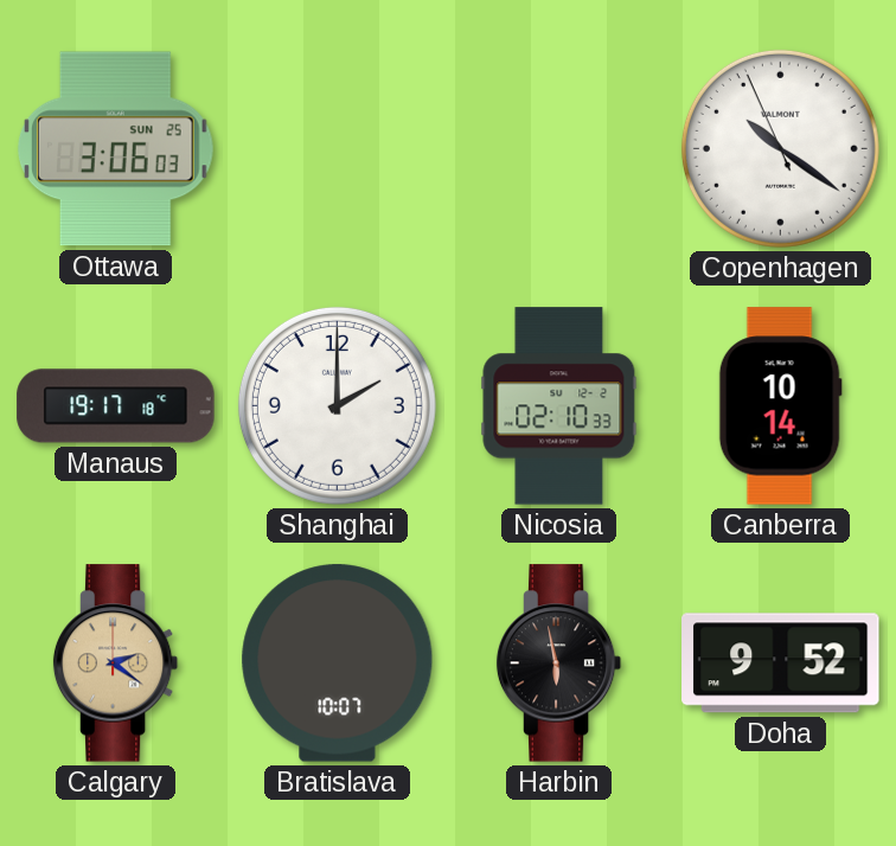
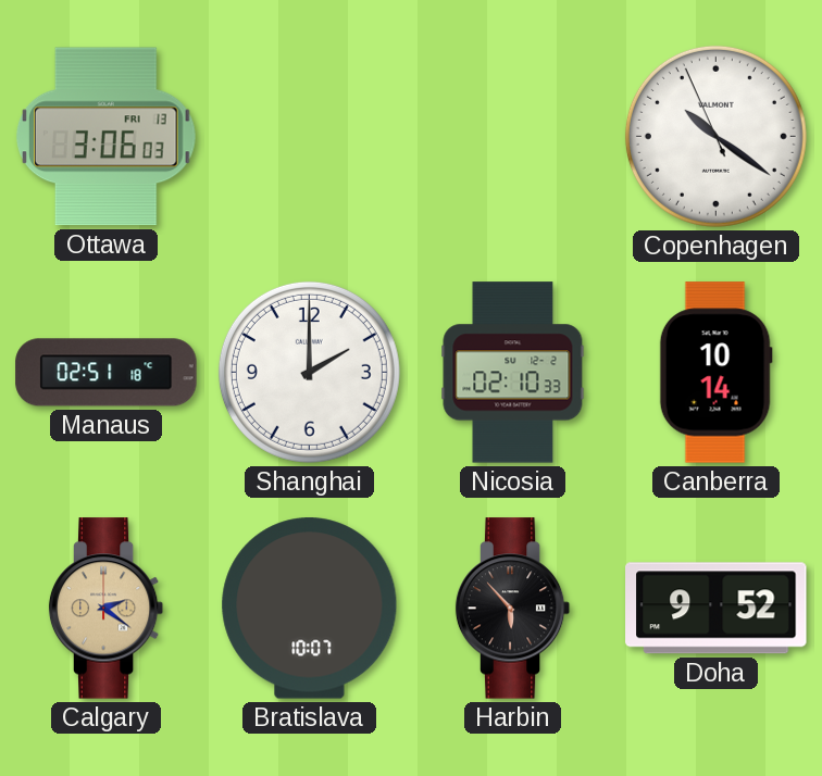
Ottawa date: SUN 25 -> FRI 13 (105, 137)
Manaus: 19:17 -> 02:51 (107, 373)
Harbin: 5:58 -> 5:53 (513, 609)
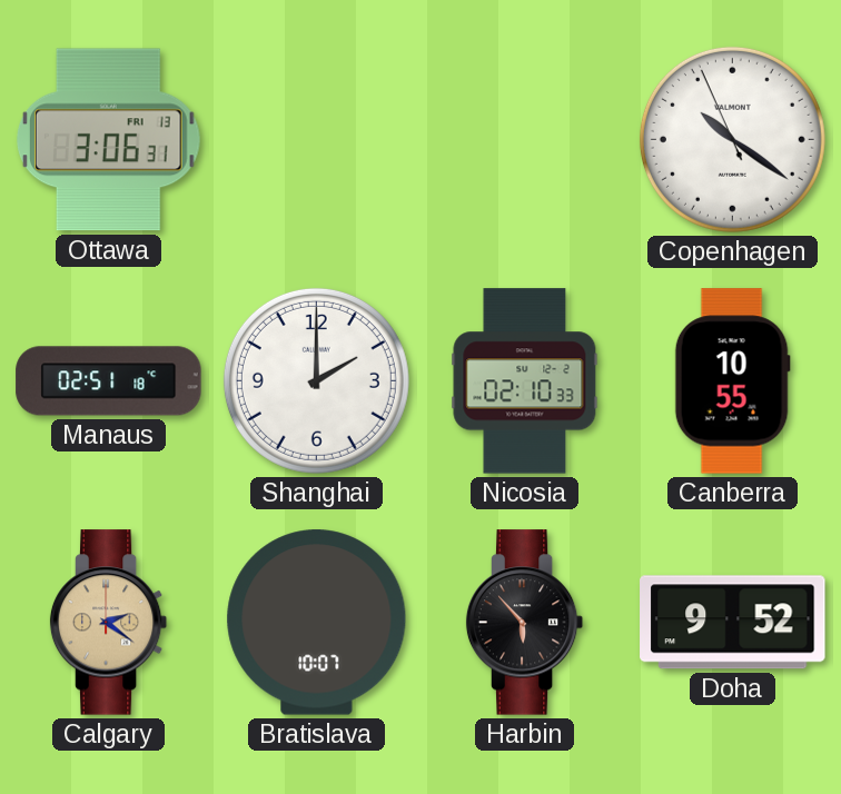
Ottawa: 3:06:03 -> 3:06:31 (108, 140)
Canberra: 10:14 -> 10:55 (732, 381)
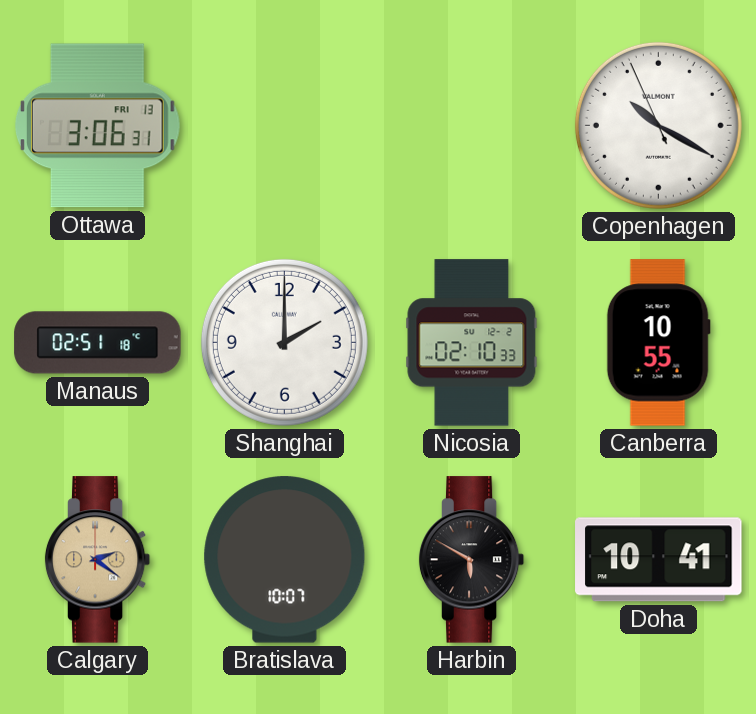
Copenhagen: 10:20 -> 10:19 (658, 125)
Harbin: 5:53 -> 5:50 (472, 560)
Doha: 9:52 -> 10:41 (659, 560)
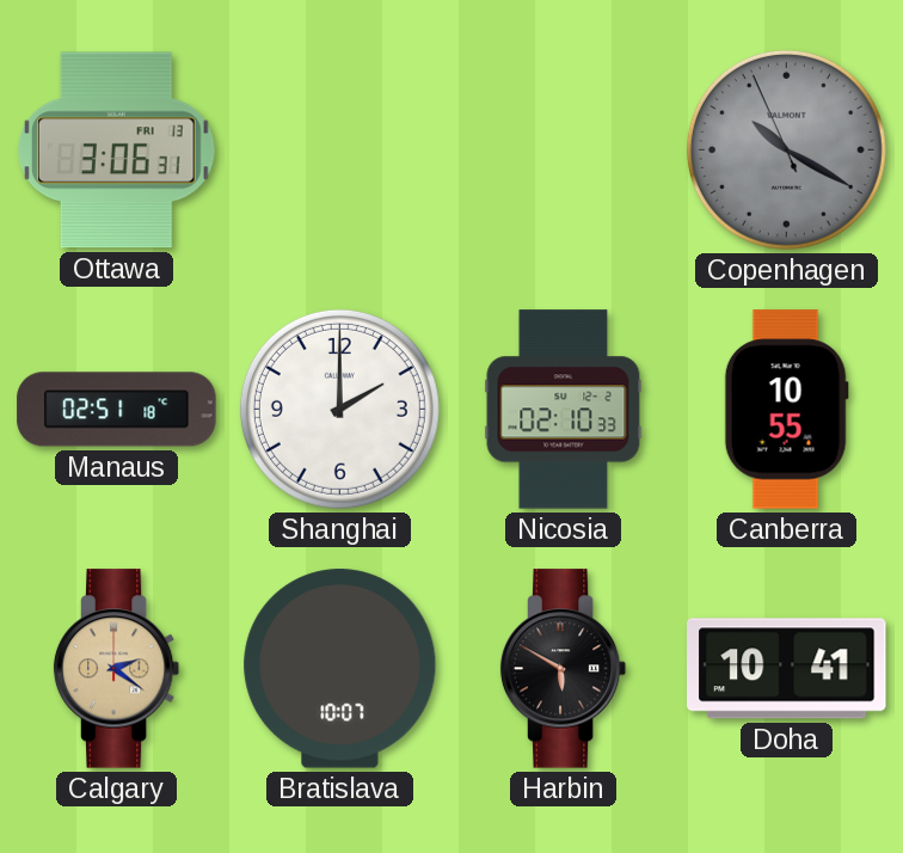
Copenhagen dial: white -> grey (786, 149)
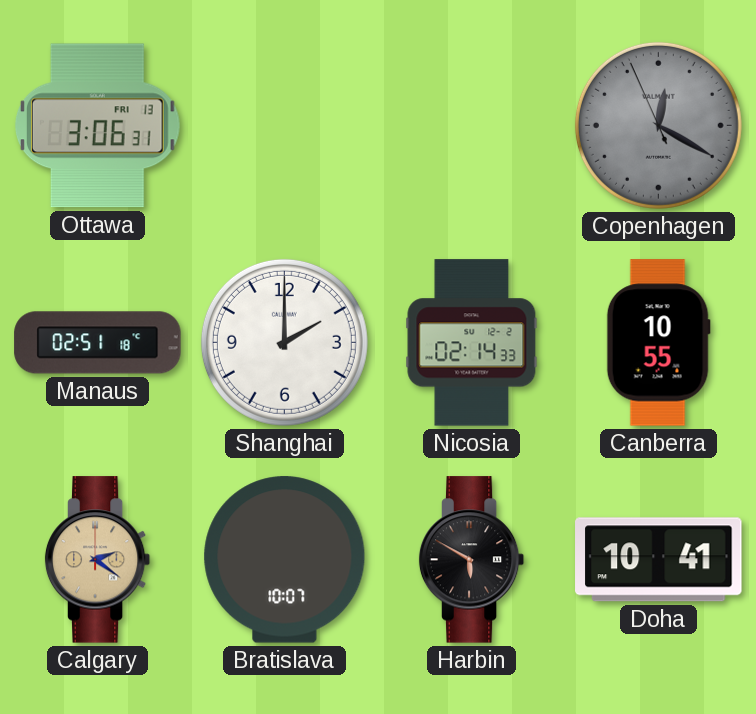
Copenhagen: 10:19 -> 12:19 (658, 125)
Nicosia: 02:10 -> 02:14 (472, 343)
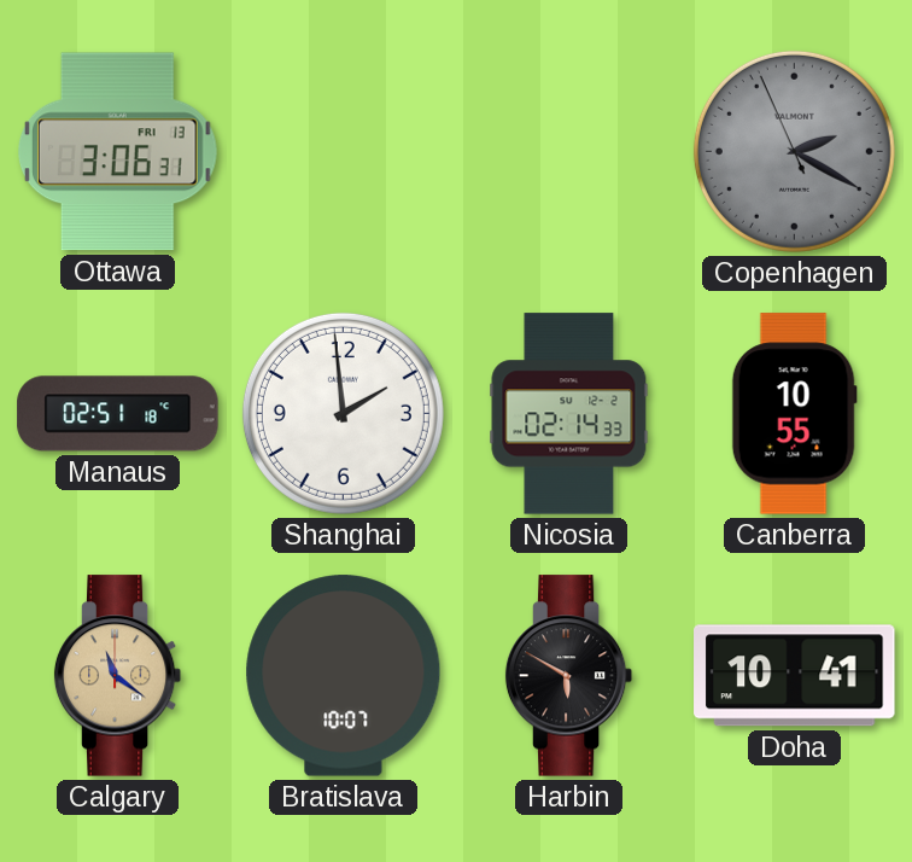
Copenhagen: 12:19 -> 2:19 (794, 151)
Shanghai: 2:00 -> 1:59 (343, 413)
Calgary: 2:21 -> 11:21 (118, 676)
